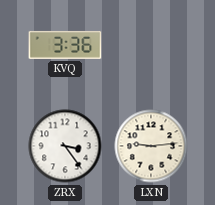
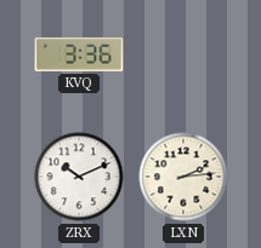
ZRX: 3:24 -> 10:11 (79, 177)
LXN: 9:14 -> 2:14 (183, 177)
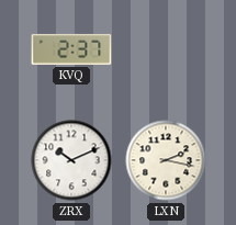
KVQ: 3:36 -> 2:37 (71, 49)
LXN: 2:14 -> 2:17 (166, 160)
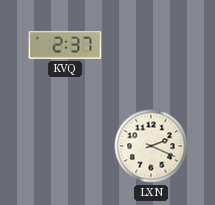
ZRX: 10:11 -> none (71, 160)
LXN: 2:17 -> 2:19 (151, 146)
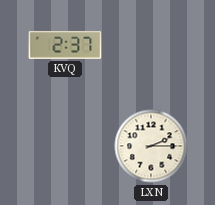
LXN: 2:19 -> 2:15 (151, 146)
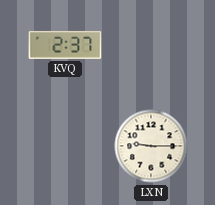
LXN: 2:15 -> 9:15 (151, 146)
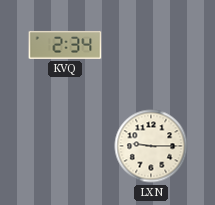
KVQ: 2:37 -> 2:34 (65, 45)
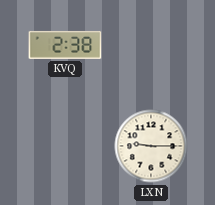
KVQ: 2:34 -> 2:38 (65, 45)
